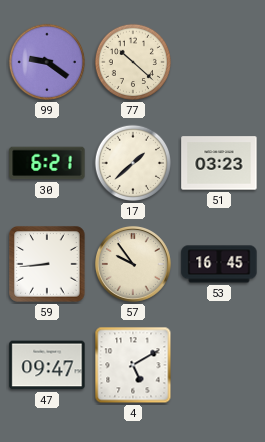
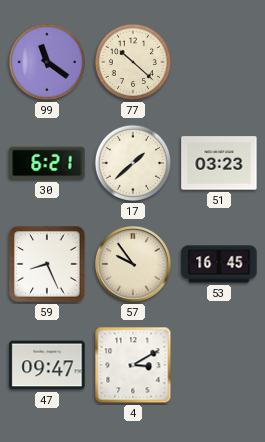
99: 9:21 -> 11:21 (46, 62)
59: 8:44 -> 8:26 (47, 264)
4: 5:10 -> 3:10 (133, 365)
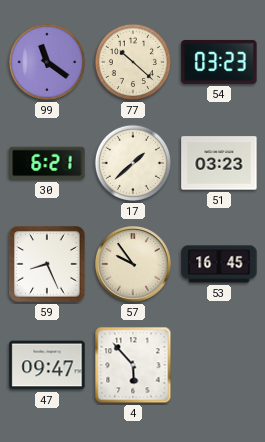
54: none -> 03:23 (219, 62)
4: 3:10 -> 5:53 (133, 365)
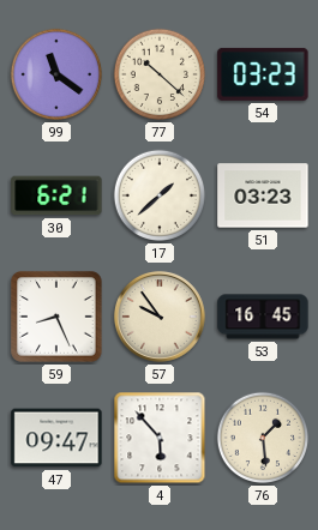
76: none -> 1:29 (262, 438)
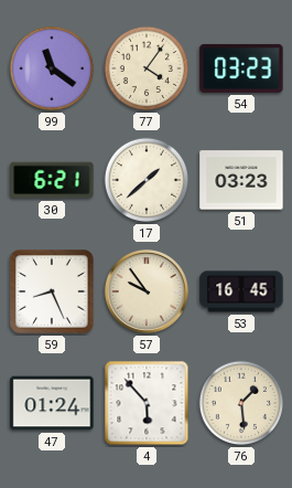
77: 10:22 -> 4:06 (145, 68)
47: 09:47 -> 01:24 (52, 403)
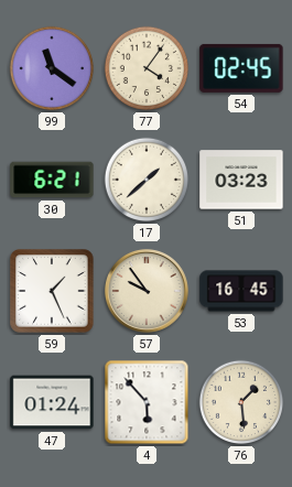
54: 03:23 -> 02:45 (241, 68)
59: 8:26 -> 1:26 (52, 291)
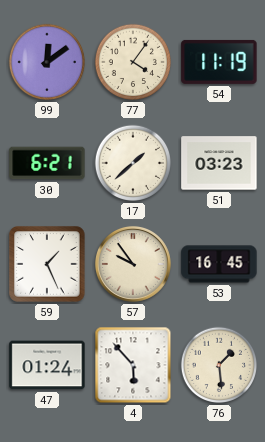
99: 11:21 -> 12:09 (46, 62)
54: 02:45 -> 11:19 (219, 62)
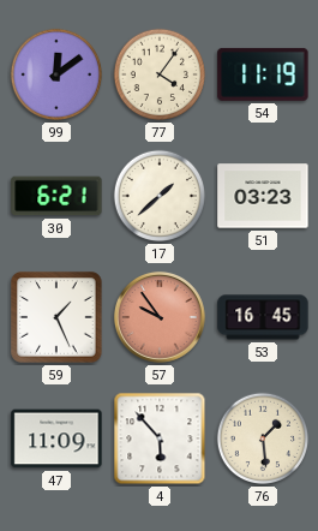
57 dial: cream -> salmon (160, 317)
47: 01:24 -> 11:09 (56, 438)
